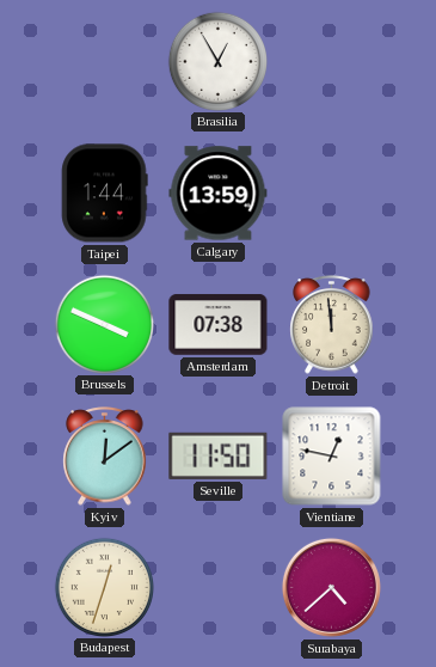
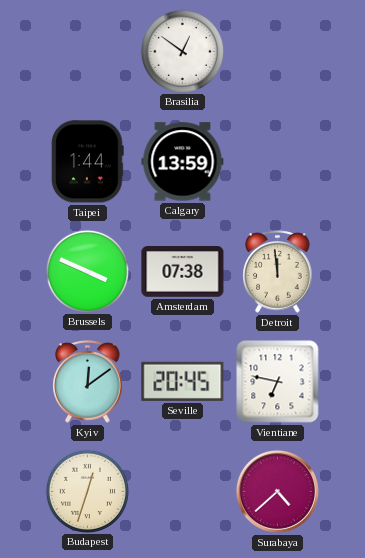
Brasilia: 12:55 -> 12:51 (182, 51)
Seville: 11:50 -> 20:45 (183, 381)
Vientiane: 12:47 -> 6:47 (278, 382)
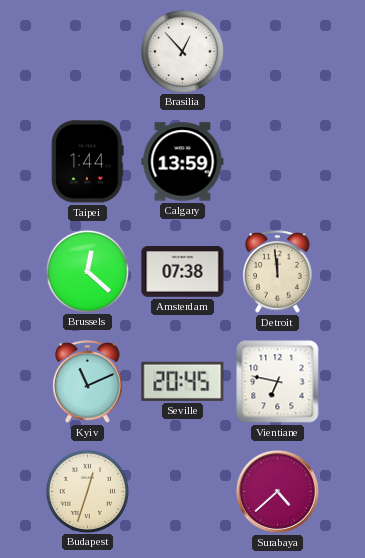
Brasilia: 12:51 -> 12:53 (182, 51)
Brussels: 3:49 -> 12:22 (87, 271)
Kyiv: 12:09 -> 11:11 (88, 382)
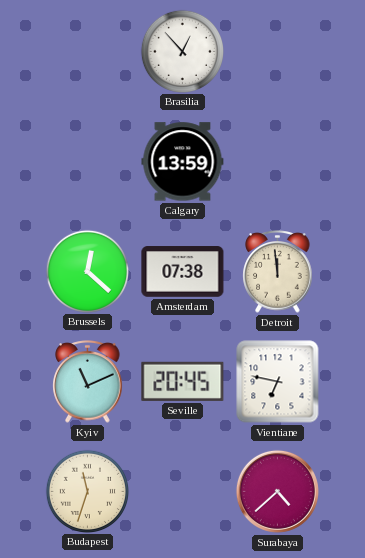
Taipei: 1:44 -> none (88, 162)
Budapest: 12:33 -> 11:33 (87, 491)
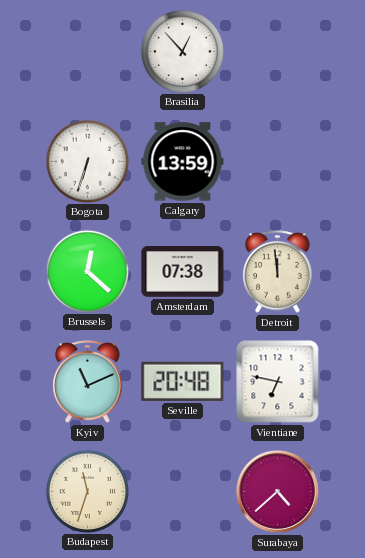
Bogota: none -> 6:33 (87, 161)
Seville: 20:45 -> 20:48 (183, 381)
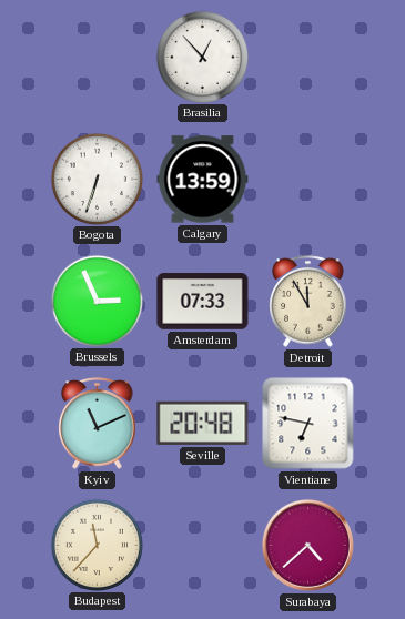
Brussels: 12:22 -> 2:56 (97, 301)
Amsterdam: 07:38 -> 07:33 (203, 302)
Detroit: 11:59 -> 11:55 (308, 302)
Budapest: 11:33 -> 11:37 (97, 545)
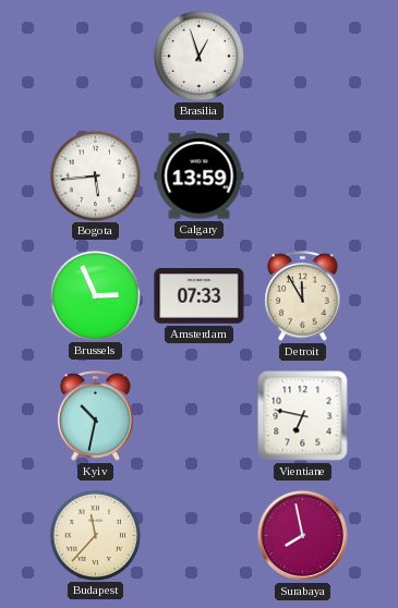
Brasilia: 12:53 -> 12:57 (198, 56)
Bogota: 6:33 -> 5:44 (95, 175)
Kyiv: 11:11 -> 10:32 (96, 416)
Seville: 20:48 -> none (203, 423)
Surabaya: 4:38 -> 7:58 (302, 535)
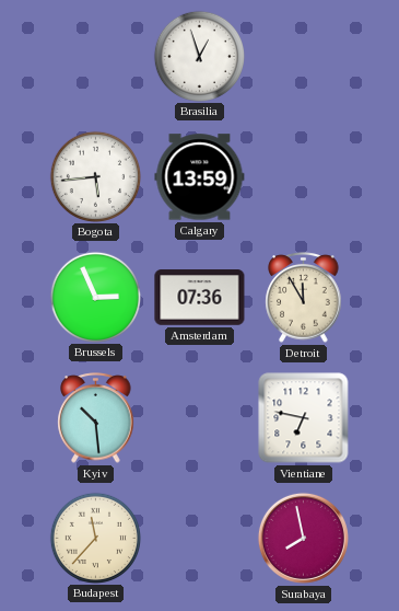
Amsterdam: 07:33 -> 07:36 (200, 298)
Kyiv: 10:32 -> 10:29 (96, 418)
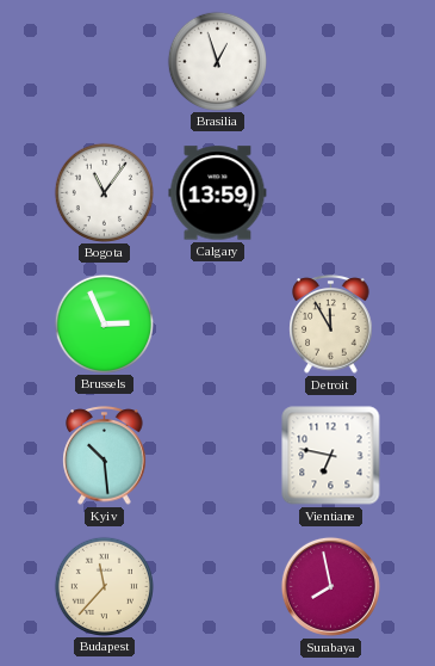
Bogota: 5:44 -> 11:06 (104, 192)
Amsterdam: 07:36 -> none (200, 298)
